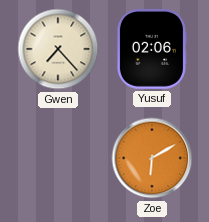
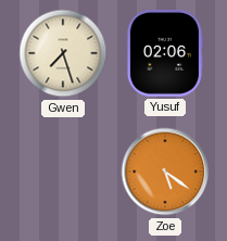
Gwen: 7:23 -> 7:27 (63, 53)
Zoe: 6:10 -> 5:21 (165, 172)
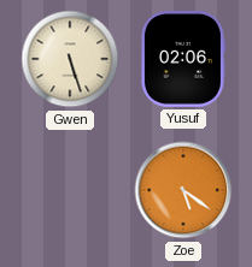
Gwen: 7:27 -> 5:27 (70, 59)
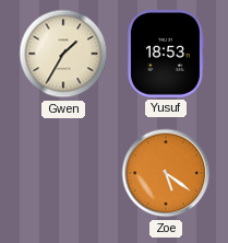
Gwen: 5:27 -> 1:35 (63, 54)
Yusuf: 02:06 -> 18:53 (165, 55)
